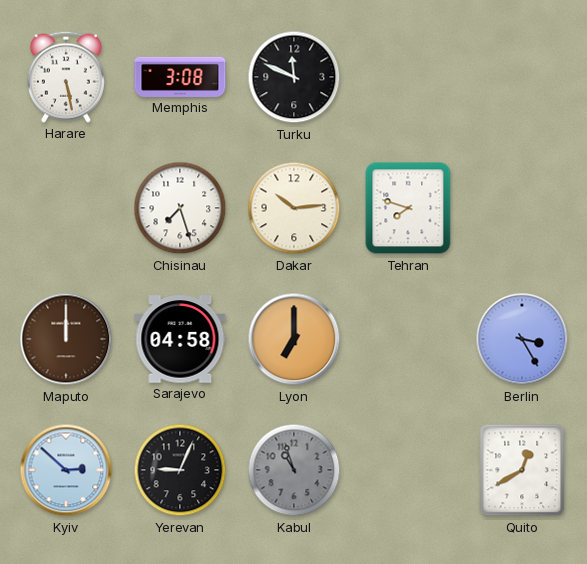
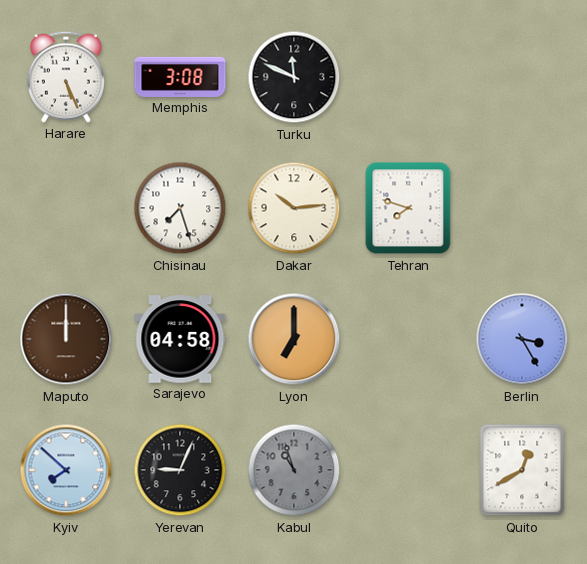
Harare: 5:28 -> 5:26 (66, 77)
Kyiv: 2:52 -> 7:52 (66, 470)
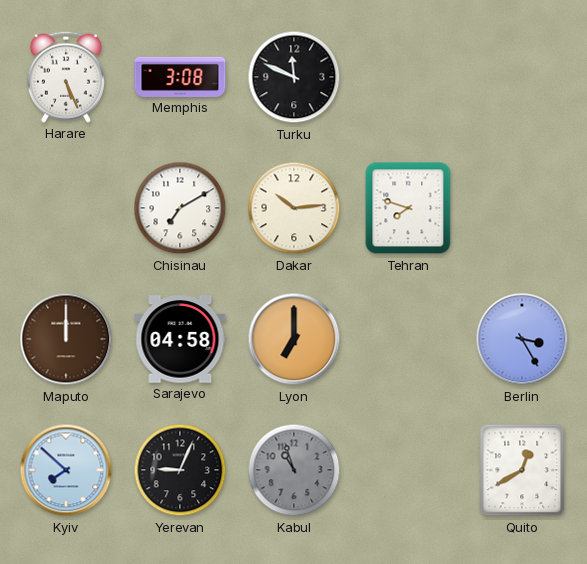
Chisinau: 7:27 -> 7:10 (180, 208)
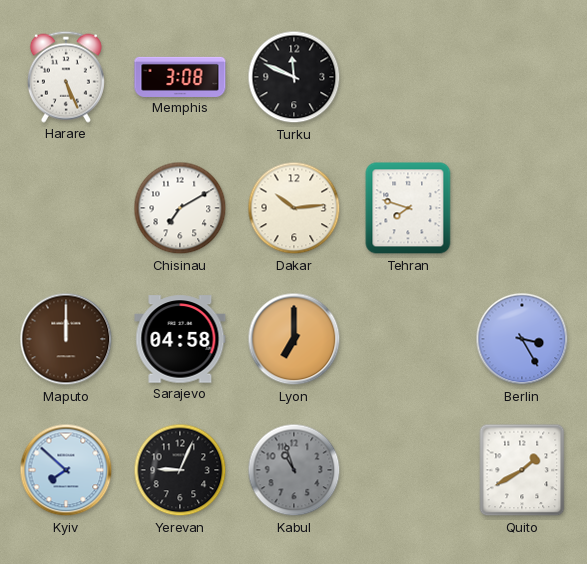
Quito: 12:40 -> 1:40 (522, 470)
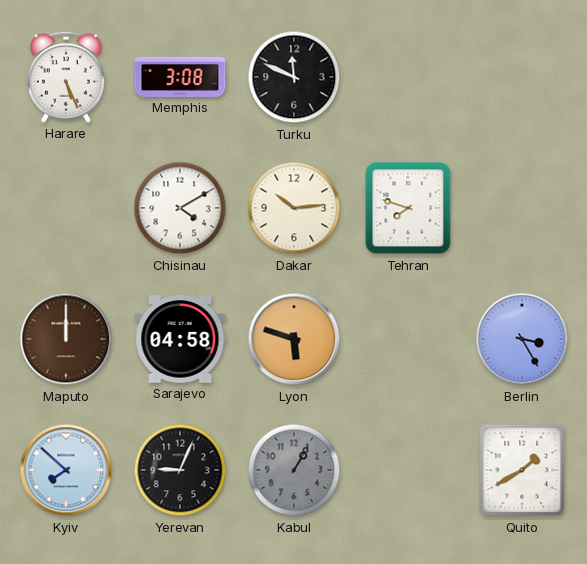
Chisinau: 7:10 -> 4:10 (180, 208)
Lyon: 7:00 -> 5:48 (294, 339)
Kabul: 10:57 -> 1:05 (294, 470)
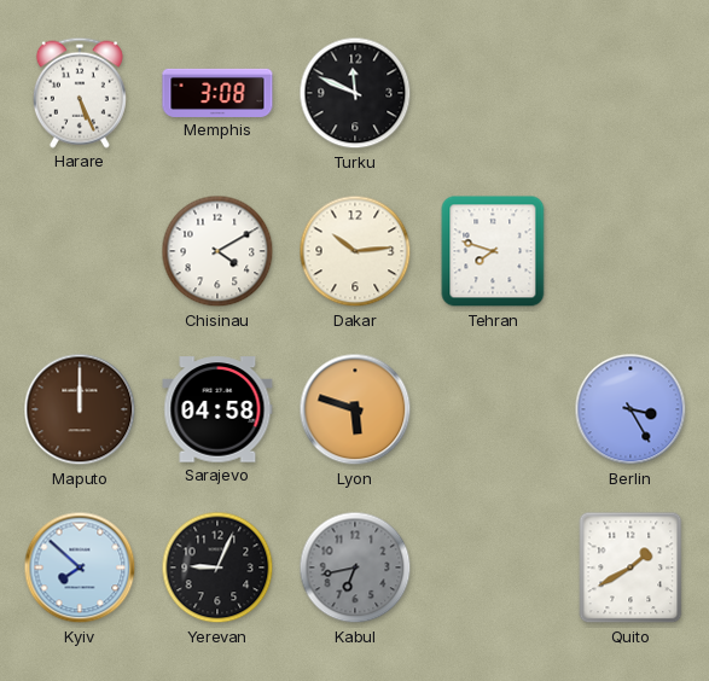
Kabul: 1:05 -> 6:43 (355, 567)
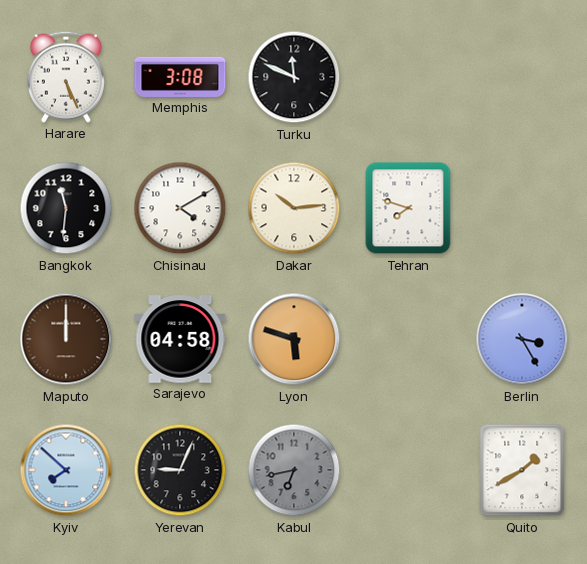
Bangkok: none -> 11:31 (66, 208)
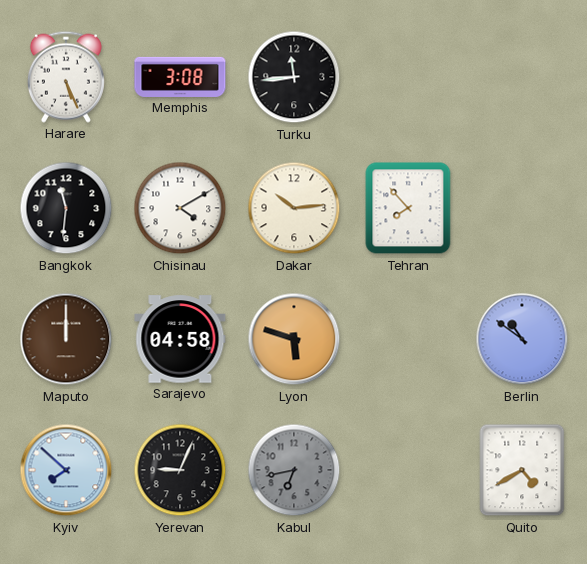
Turku: 11:49 -> 11:44 (294, 77)
Tehran: 7:48 -> 7:53 (408, 208)
Berlin: 3:25 -> 10:51 (522, 339)
Quito: 1:40 -> 4:40 (522, 470)
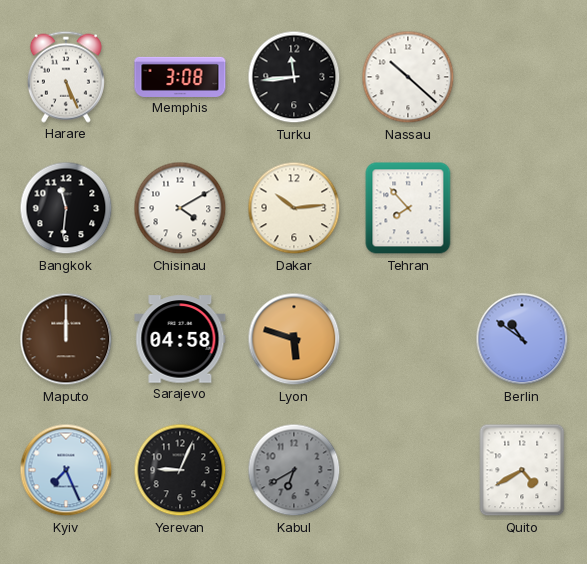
Nassau: none -> 10:22 (408, 77)
Kyiv: 7:52 -> 7:26 (66, 470)
Kabul: 6:43 -> 6:40 (294, 470)
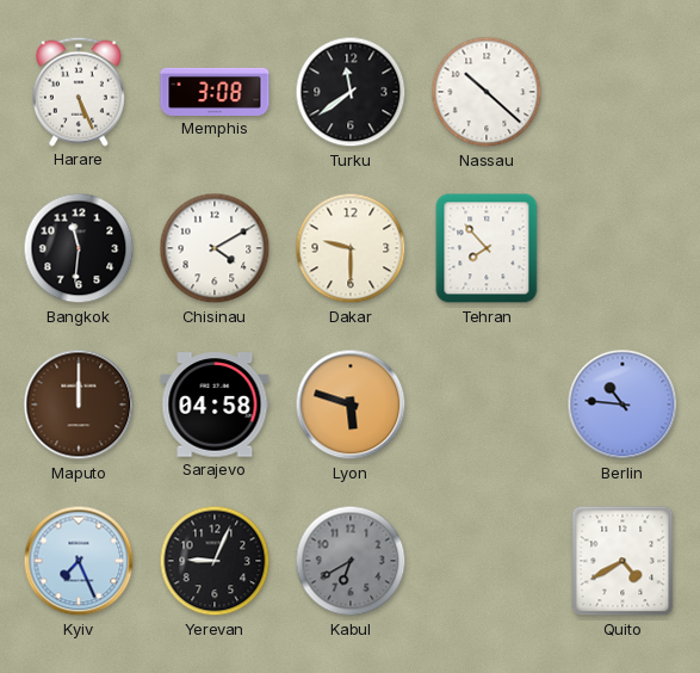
Turku: 11:44 -> 11:39 (351, 92)
Dakar: 10:14 -> 9:30 (351, 248)
Berlin: 10:51 -> 10:46 (622, 405)
